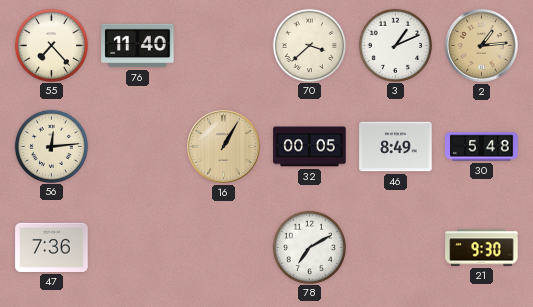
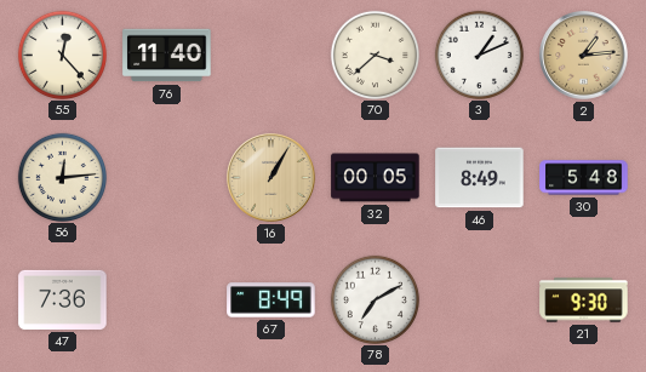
55: 7:23 -> 12:23 (62, 55)
67: none -> 8:49 (271, 301)
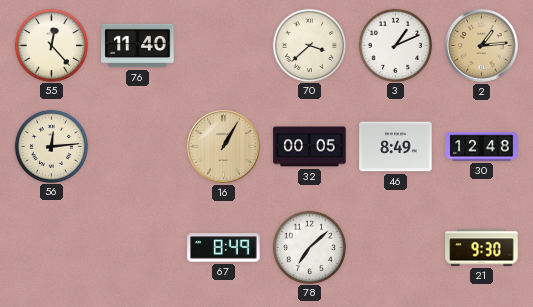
30: 5:48 -> 12:48 (482, 147)
47: 7:36 -> none (63, 299)
78: 7:10 -> 7:08 (309, 247)
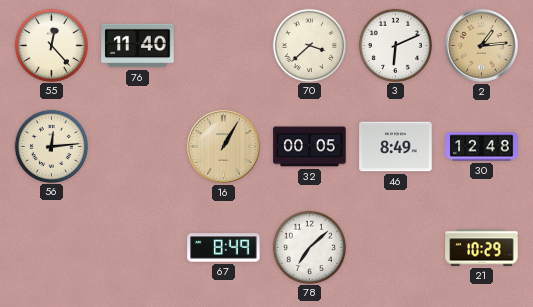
3: 1:11 -> 6:11 (395, 45)
21: 9:30 -> 10:29 (482, 248)
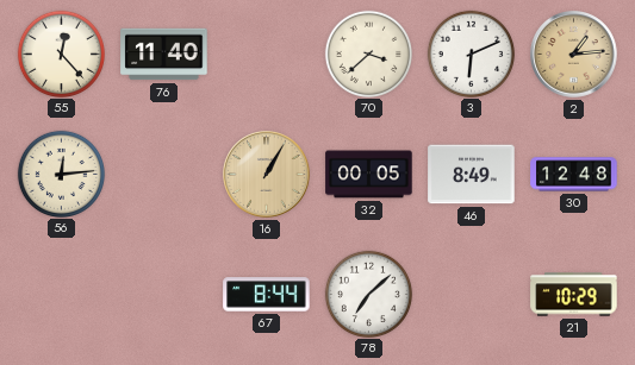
67: 8:49 -> 8:44 (267, 295)
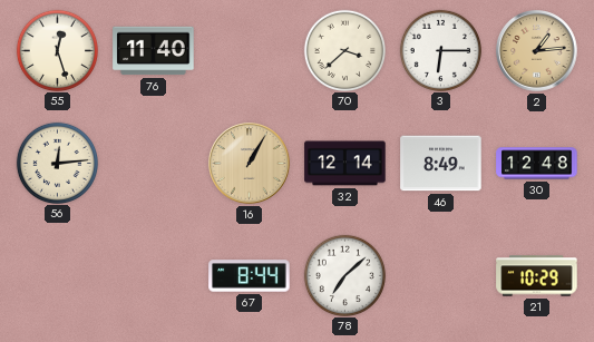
55: 12:23 -> 12:27 (57, 50)
3: 6:11 -> 6:15 (440, 50)
32: 00:05 -> 12:14 (345, 164)
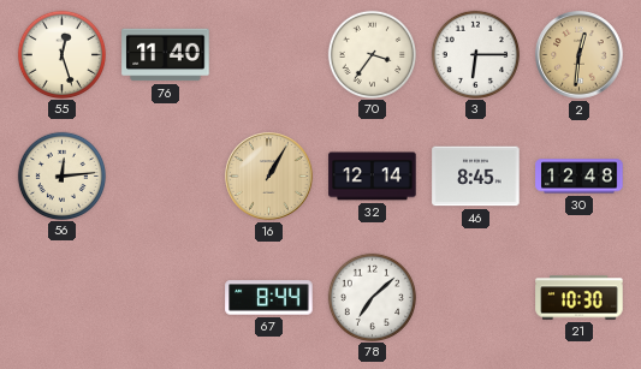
70: 3:38 -> 3:36 (372, 54)
2: 1:14 -> 12:31 (580, 55)
46: 8:49 -> 8:45 (476, 177)
21: 10:29 -> 10:30 (580, 298)
